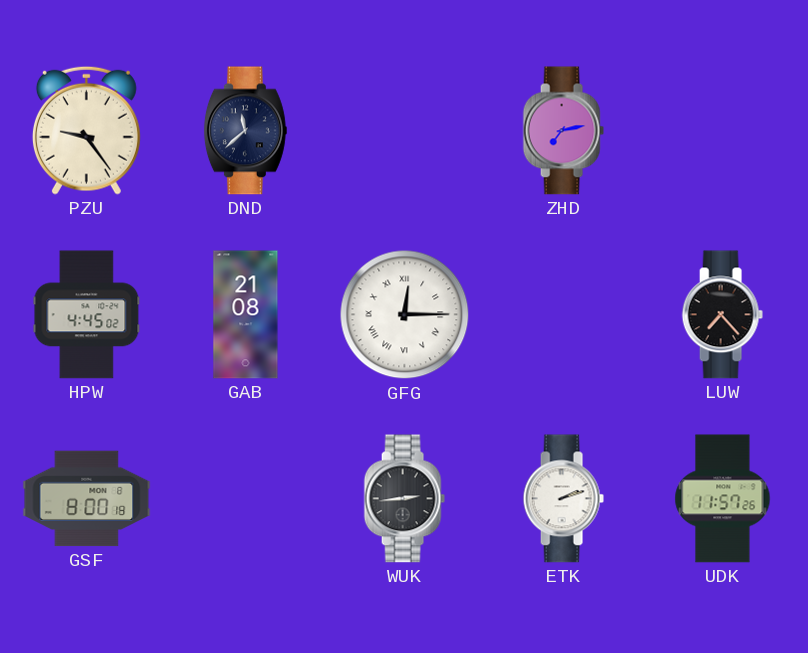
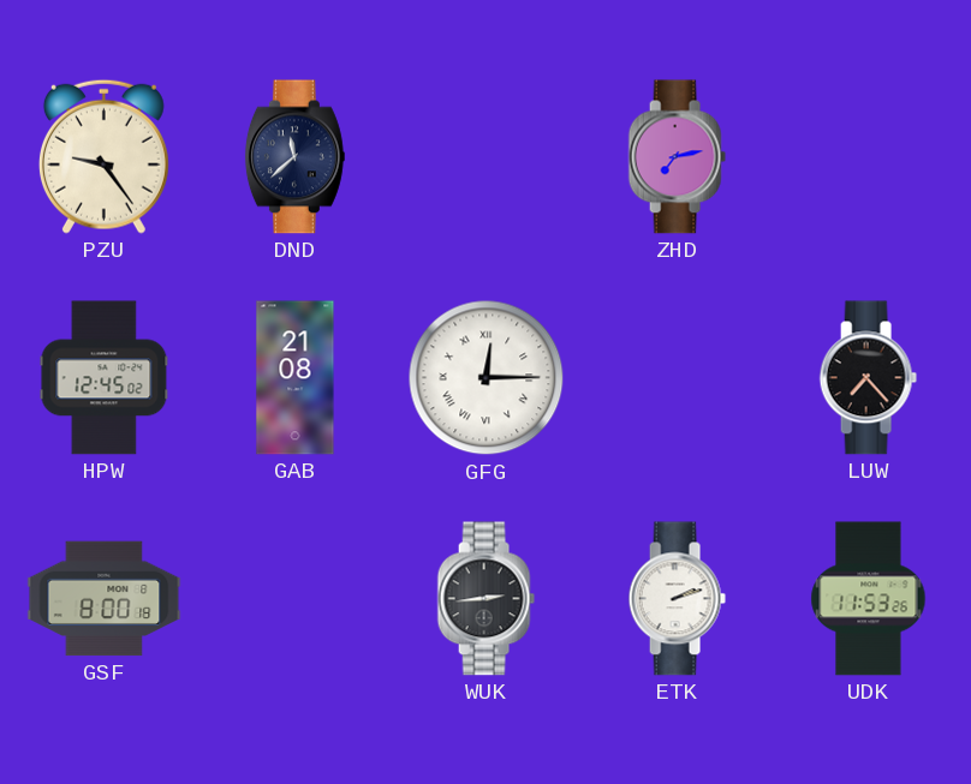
HPW: 4:45 -> 12:45 (105, 378)
UDK: 11:57 -> 11:53 (869, 599)
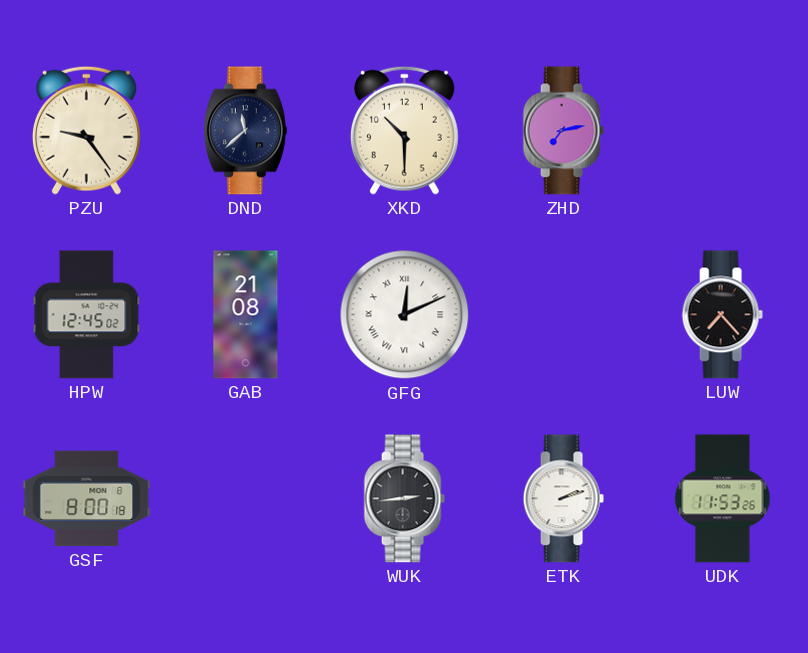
XKD: none -> 10:30 (404, 130)
GFG: 12:15 -> 12:11 (405, 315)
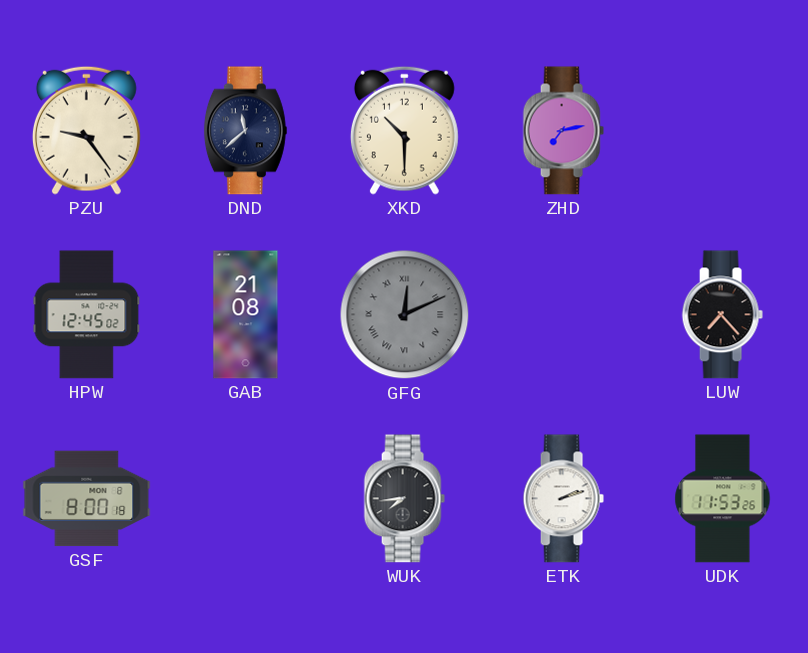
GFG dial: white -> grey (405, 315)
WUK: 2:44 -> 7:44 (404, 499)
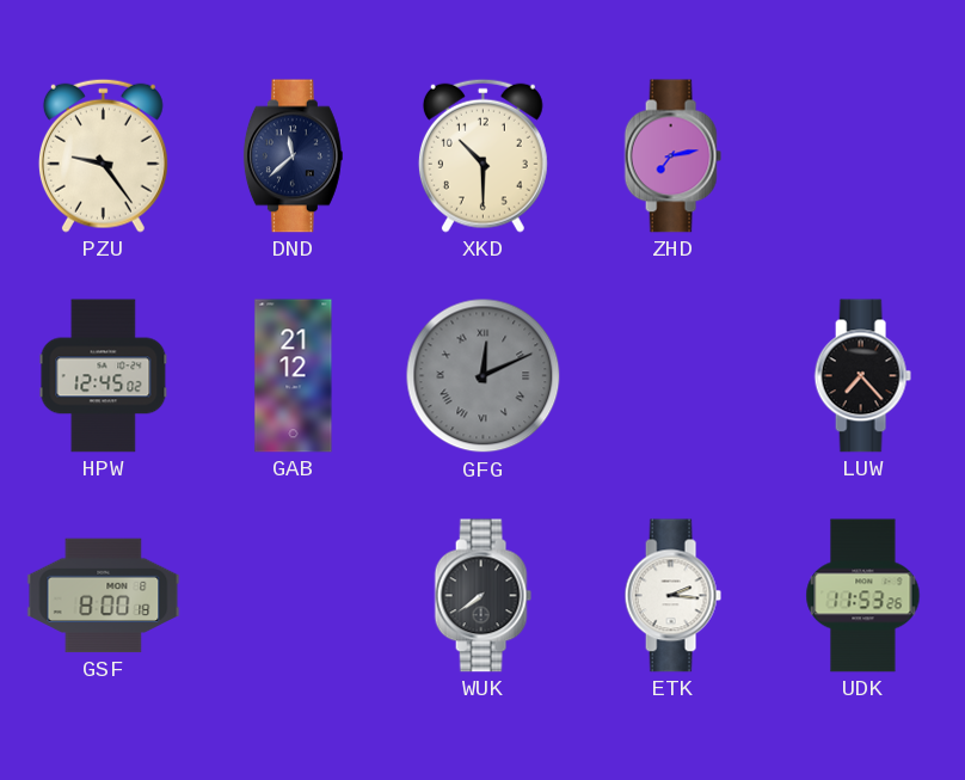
GAB: 21:08 -> 21:12 (294, 376)
WUK: 7:44 -> 7:39 (482, 596)
ETK: 2:12 -> 2:16 (672, 596)
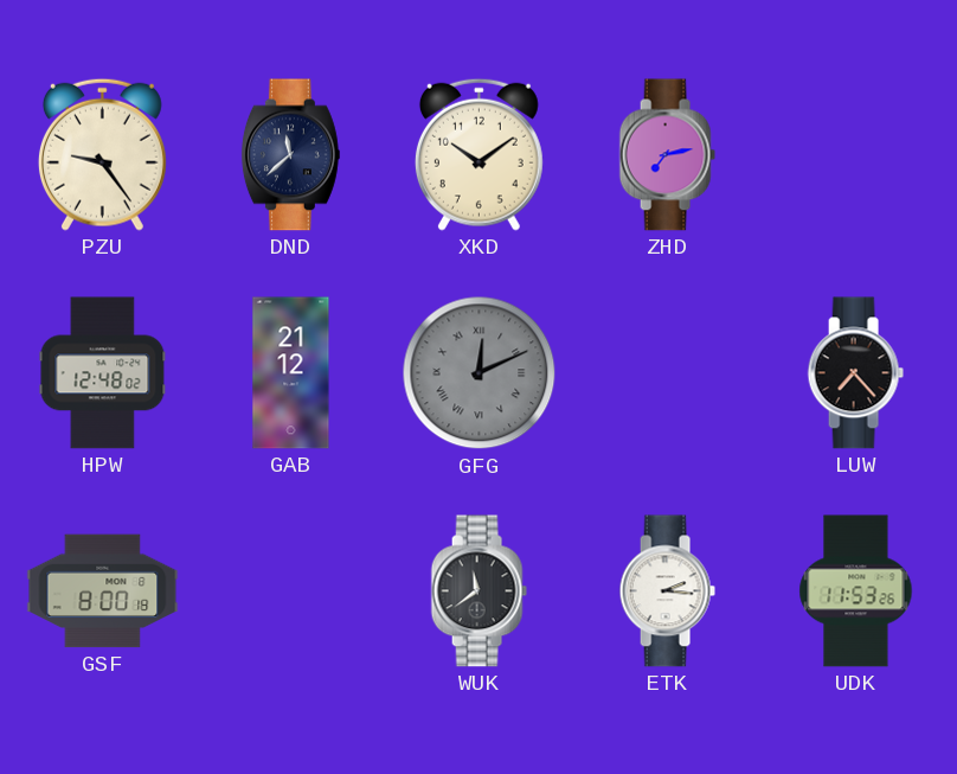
XKD: 10:30 -> 10:09 (478, 154)
HPW: 12:45 -> 12:48 (103, 373)
WUK: 7:39 -> 11:39 (478, 591)
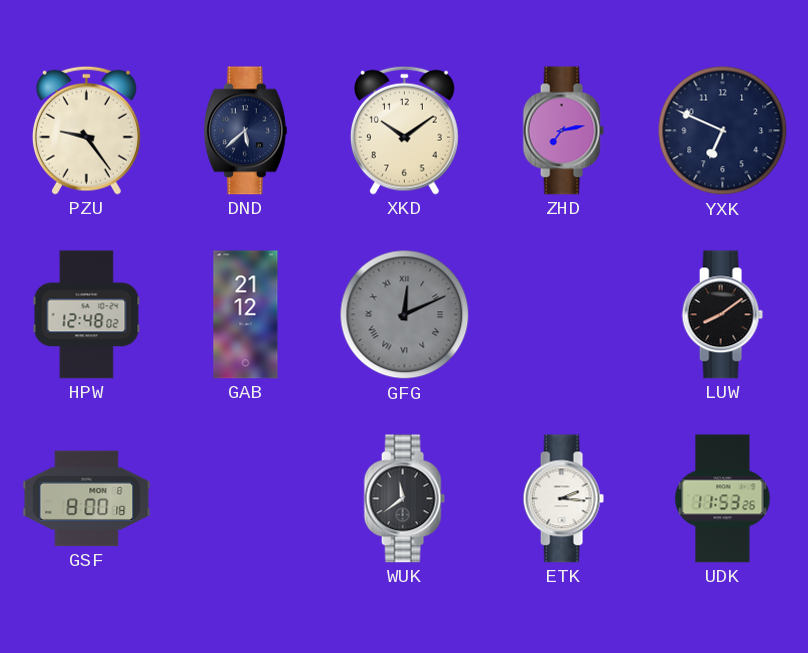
DND: 11:38 -> 5:38 (245, 131)
YXK: none -> 6:49 (723, 131)
LUW: 7:23 -> 8:09 (722, 315)
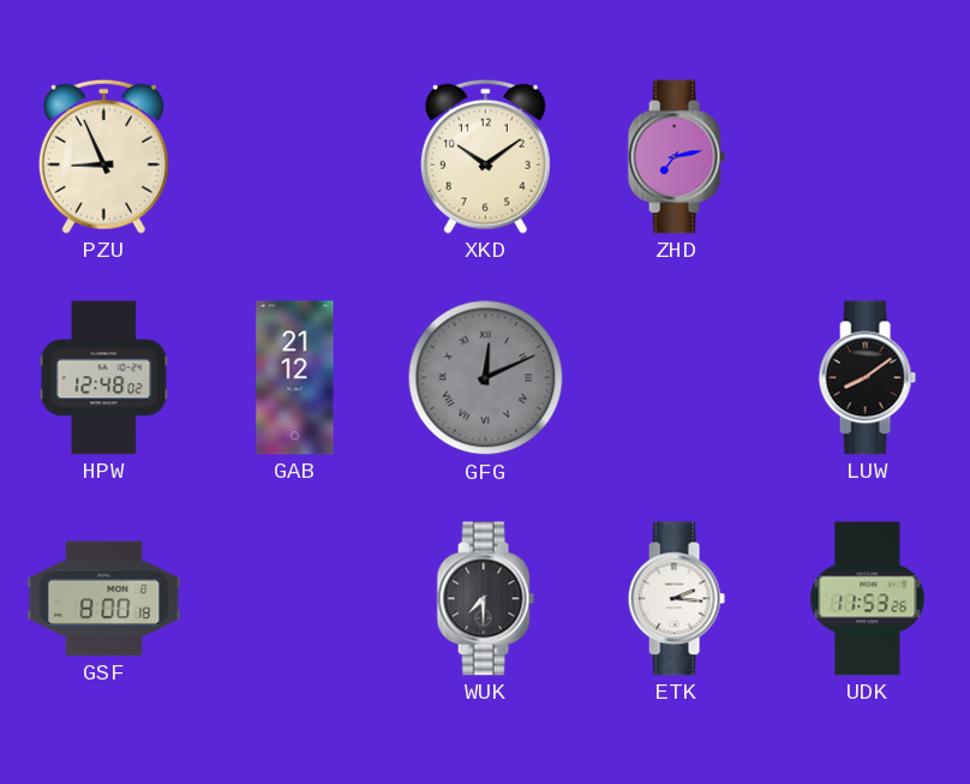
PZU: 9:24 -> 8:56 (103, 156)
DND: 5:38 -> none (245, 131)
YXK: 6:49 -> none (723, 131)
WUK: 11:39 -> 7:30 (485, 599)
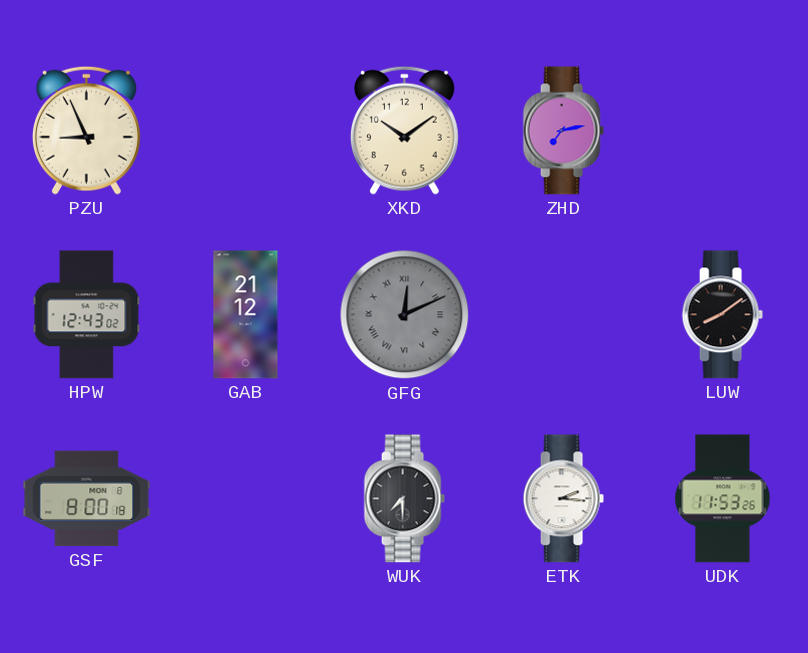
HPW: 12:48 -> 12:43 (87, 315)
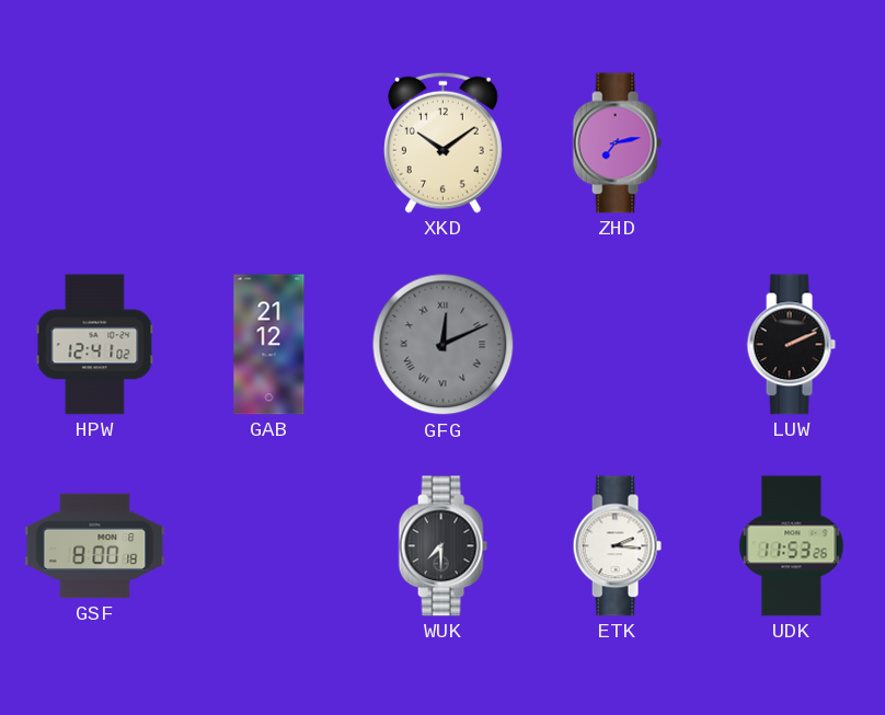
PZU: 8:56 -> none (86, 130)
HPW: 12:43 -> 12:41 (95, 345)
LUW: 8:09 -> 2:11 (791, 345)
